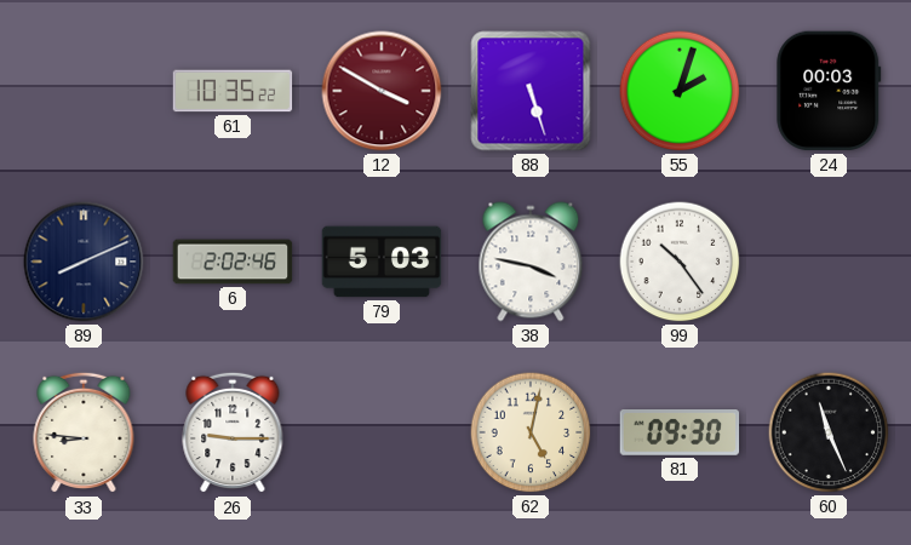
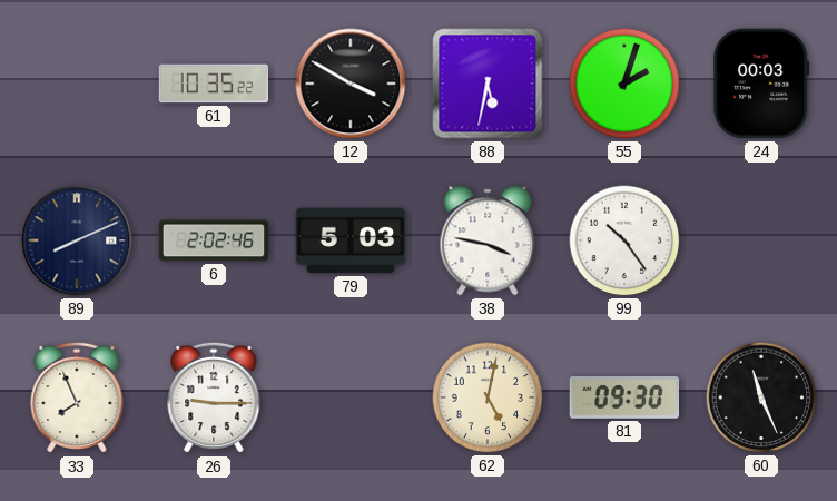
12 dial: burgundy -> black (351, 83)
88: 5:27 -> 5:32 (488, 83)
33: 8:46 -> 7:56 (77, 397)
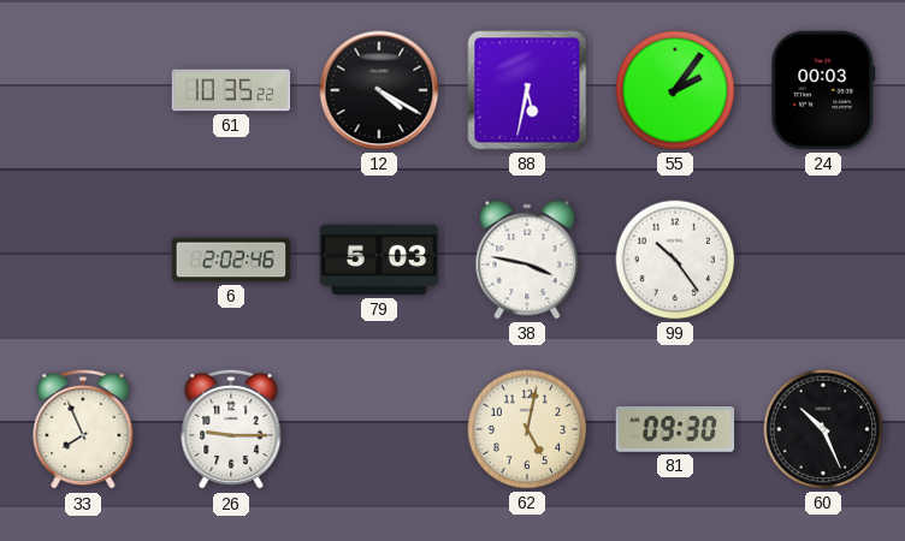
12: 3:50 -> 4:20 (379, 90)
55: 2:03 -> 2:06 (675, 90)
89: 8:11 -> none (77, 240)
60: 11:26 -> 10:26 (823, 429)
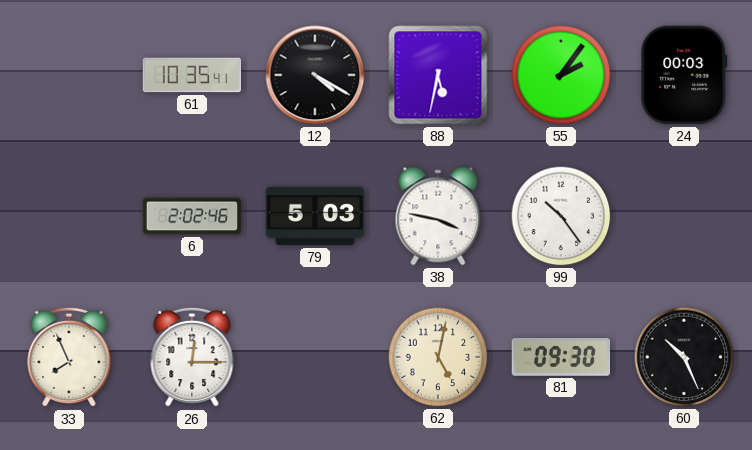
61: 10:35:22 -> 10:35:41 (192, 75)
26: 9:15 -> 12:15 (192, 357)
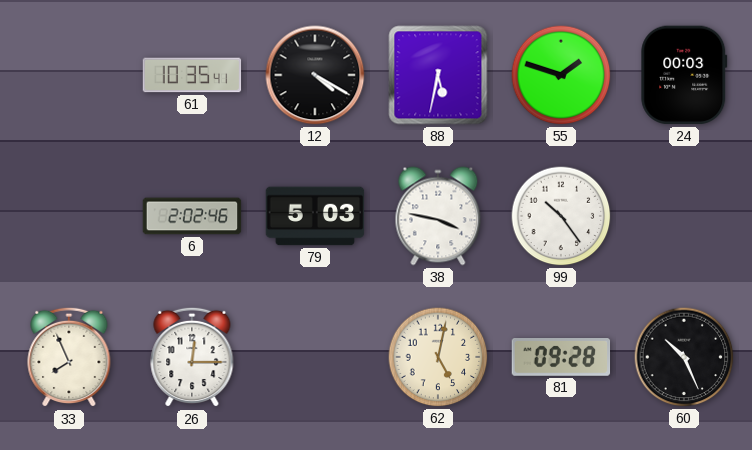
55: 2:06 -> 1:48 (561, 75)
81: 09:30 -> 09:28 (561, 358)
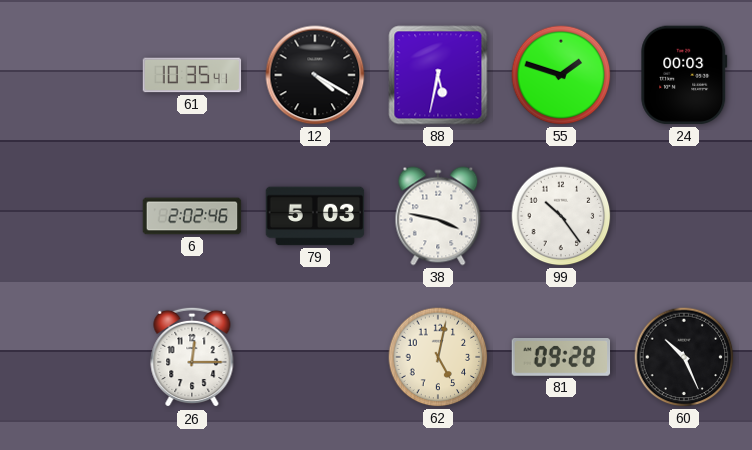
33: 7:56 -> none (69, 357)
